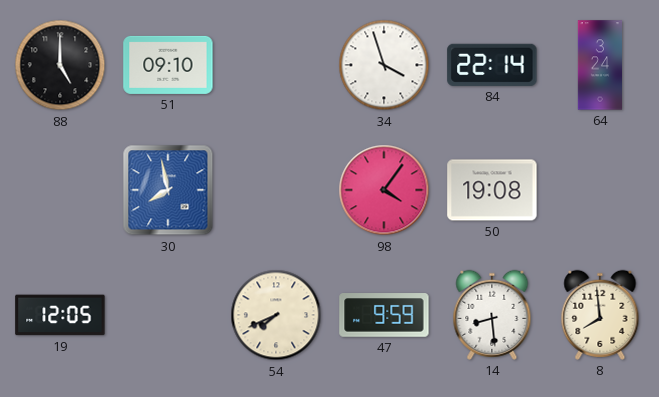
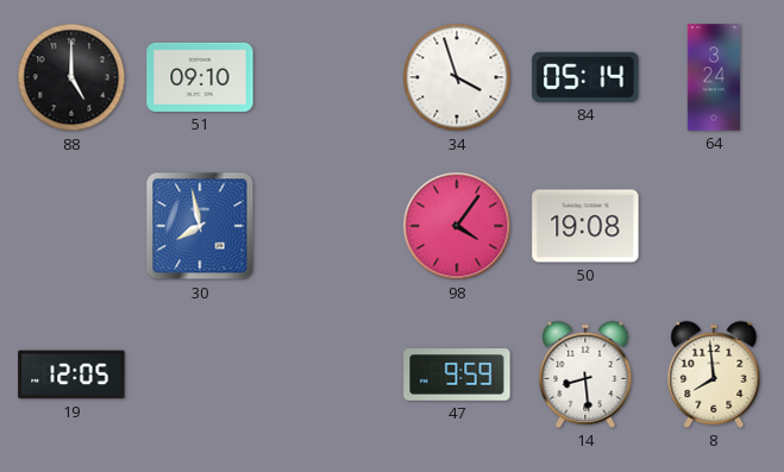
84: 22:14 -> 05:14 (585, 77)
54: 7:41 -> none (276, 315)
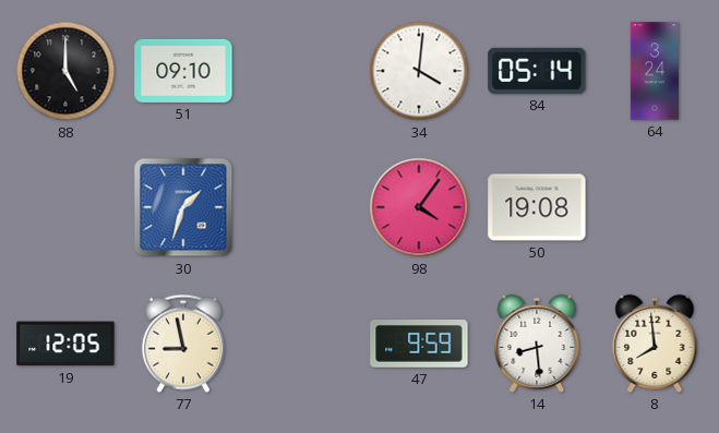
34: 3:57 -> 4:01 (419, 71)
30: 7:58 -> 1:33 (183, 207)
77: none -> 8:58 (183, 344)
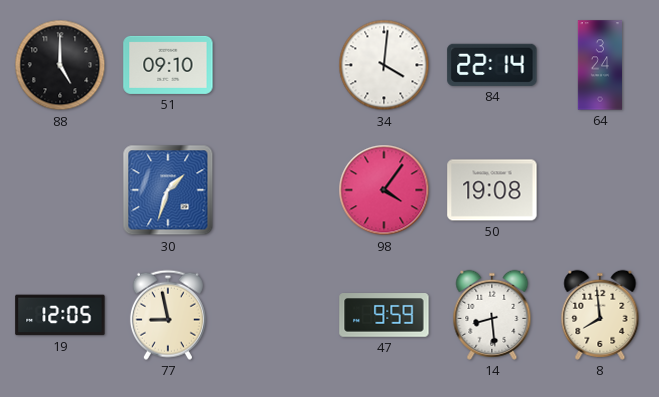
84: 05:14 -> 22:14 (492, 65)
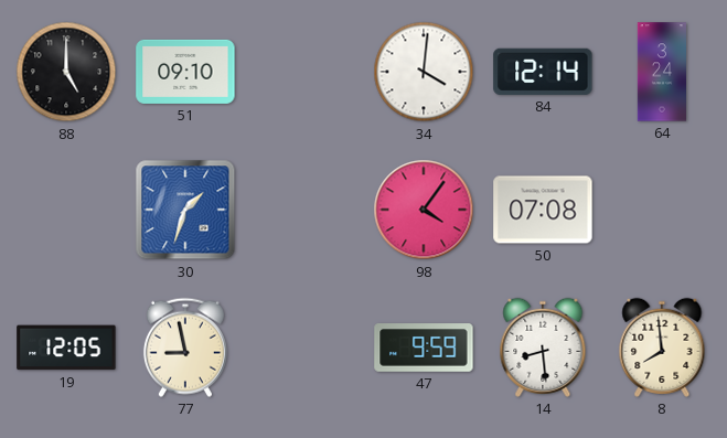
84: 22:14 -> 12:14 (543, 72)
50: 19:08 -> 07:08 (543, 210)
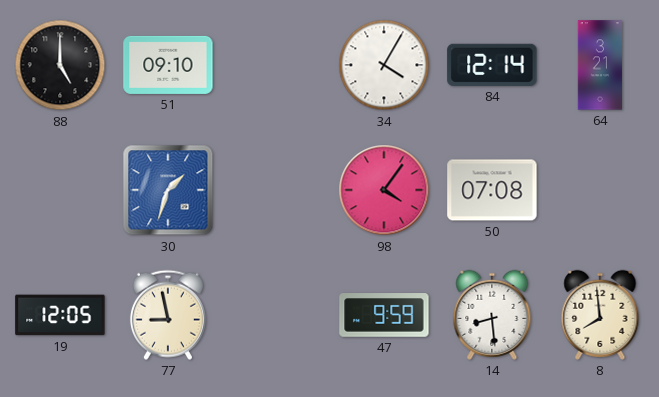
34: 4:01 -> 4:05 (384, 65)
64: 3:24 -> 3:21 (599, 65)
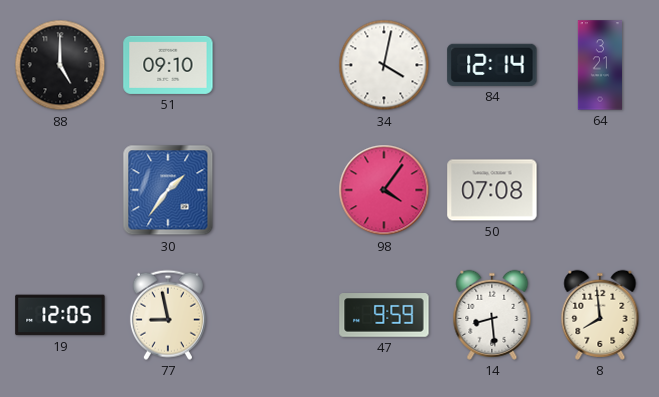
34: 4:05 -> 4:02 (384, 65)
30: 1:33 -> 1:36 (168, 190)
